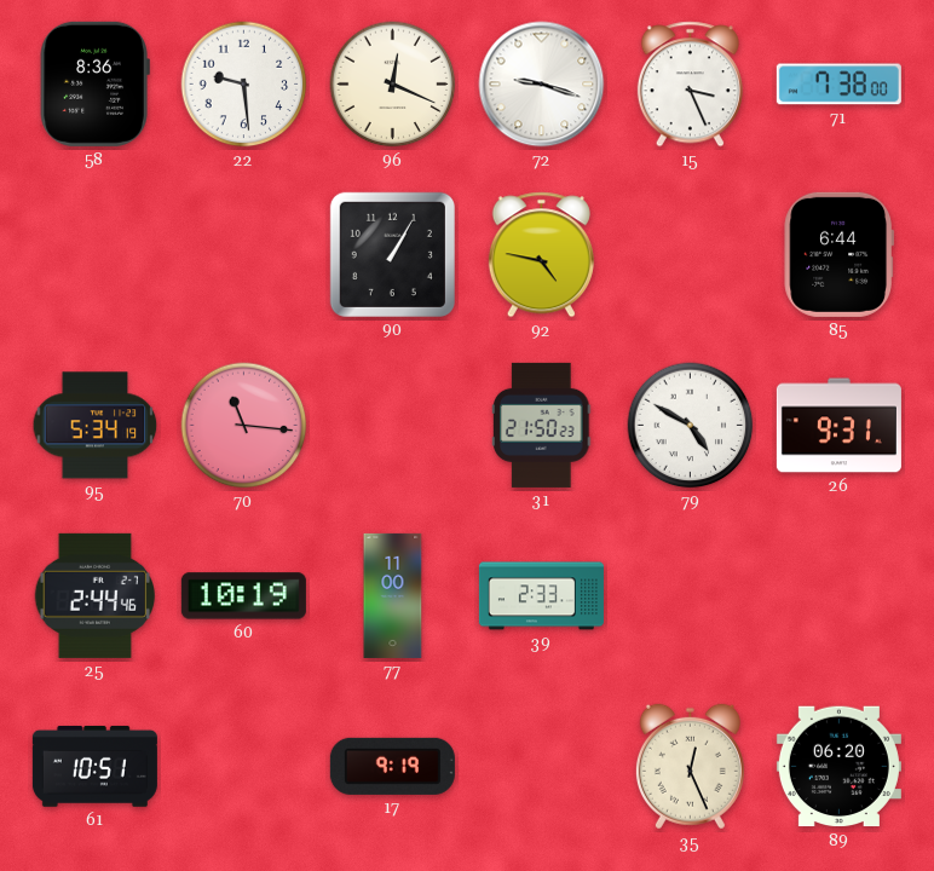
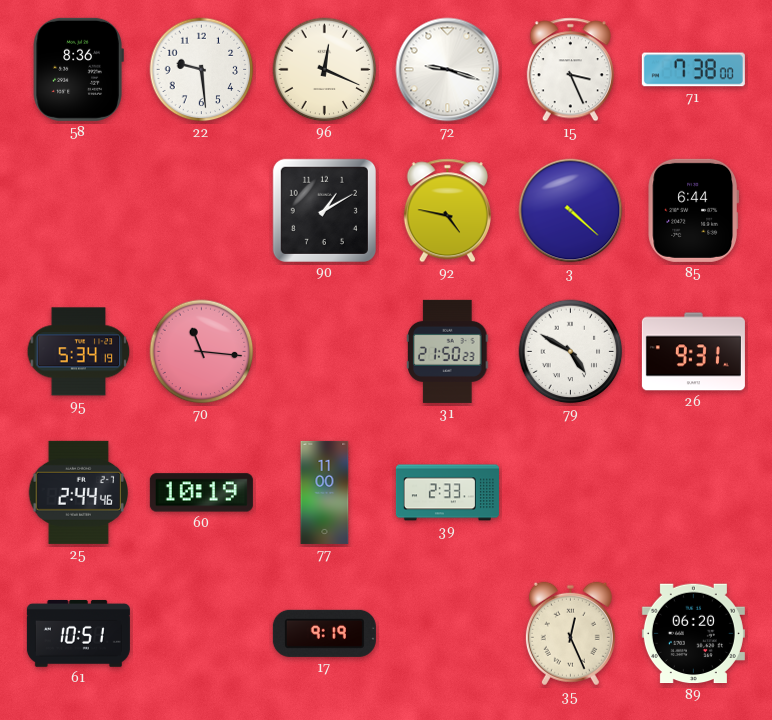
90: 1:05 -> 1:10 (324, 210)
3: none -> 4:22 (571, 211)
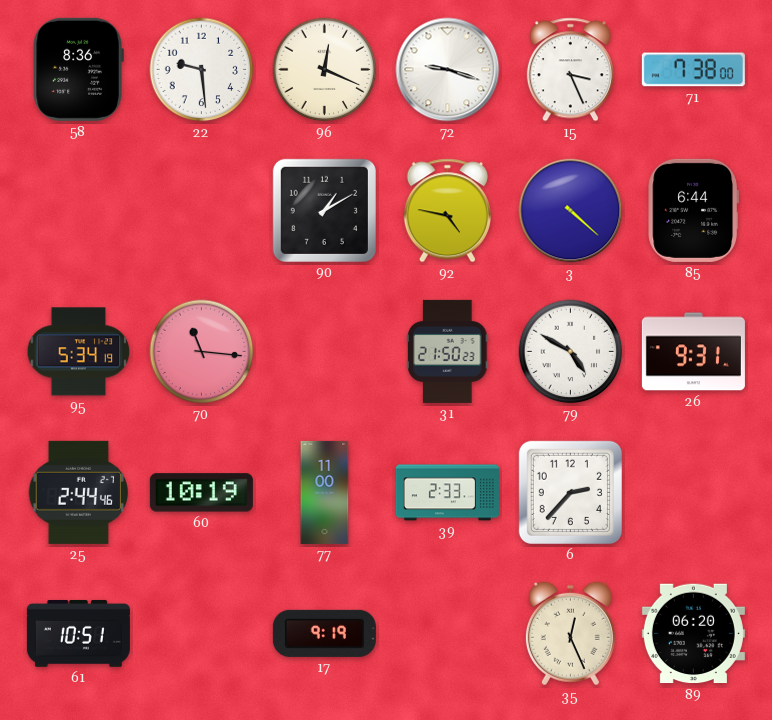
6: none -> 2:37 (570, 492)
